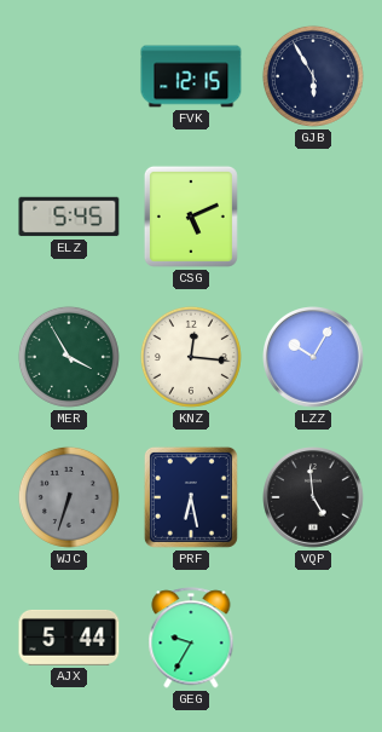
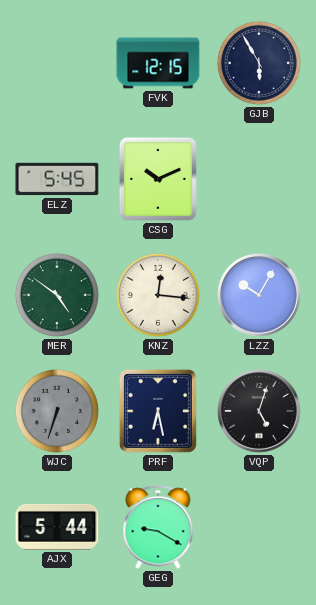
CSG: 5:11 -> 10:11 (158, 179)
MER: 3:55 -> 4:51 (57, 295)
VQP: 4:59 -> 5:03 (260, 412)
GEG: 9:35 -> 9:20 (158, 527)
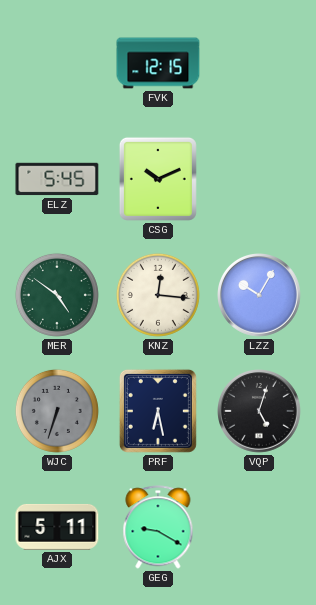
GJB: 5:55 -> none (259, 63)
AJX: 5:44 -> 5:11 (57, 527)
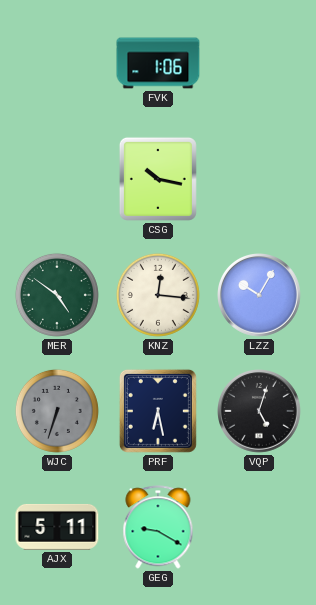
FVK: 12:15 -> 1:06 (158, 63)
ELZ: 5:45 -> none (57, 179)
CSG: 10:11 -> 10:17 (158, 179)
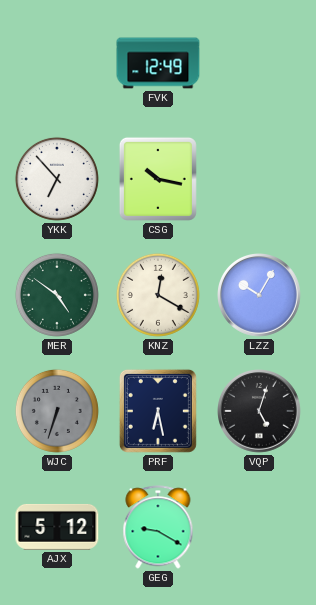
FVK: 1:06 -> 12:49 (158, 63)
YKK: none -> 6:53 (57, 179)
KNZ: 12:16 -> 12:20 (158, 295)
AJX: 5:11 -> 5:12 (57, 527)
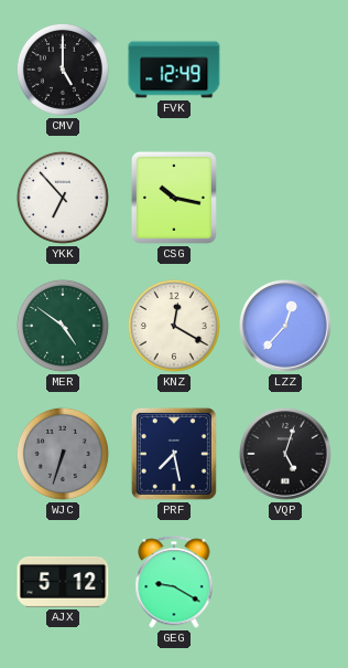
CMV: none -> 5:00 (63, 70)
LZZ: 10:05 -> 12:37 (286, 327)
PRF: 6:28 -> 7:28 (174, 454)
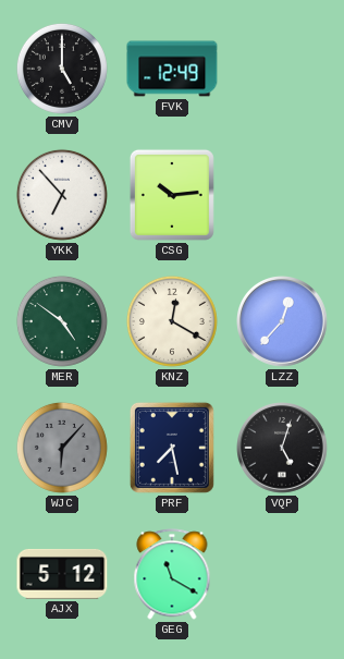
CSG: 10:17 -> 10:14 (172, 195)
WJC: 6:33 -> 6:07 (62, 448)
GEG: 9:20 -> 11:20 (172, 574)
